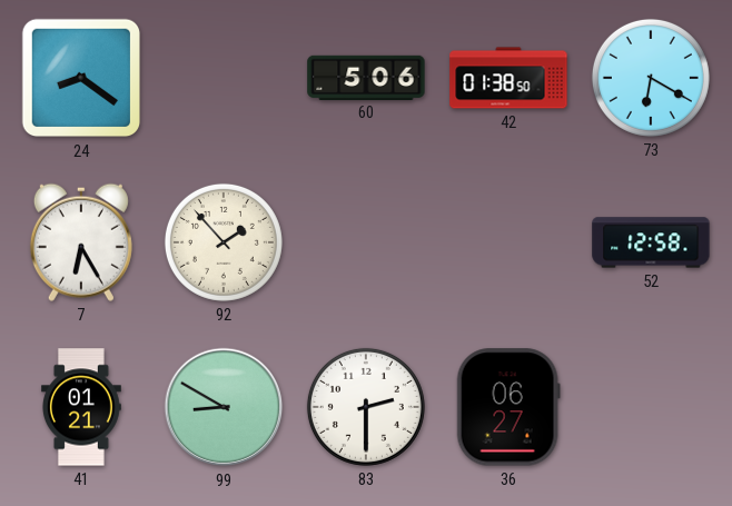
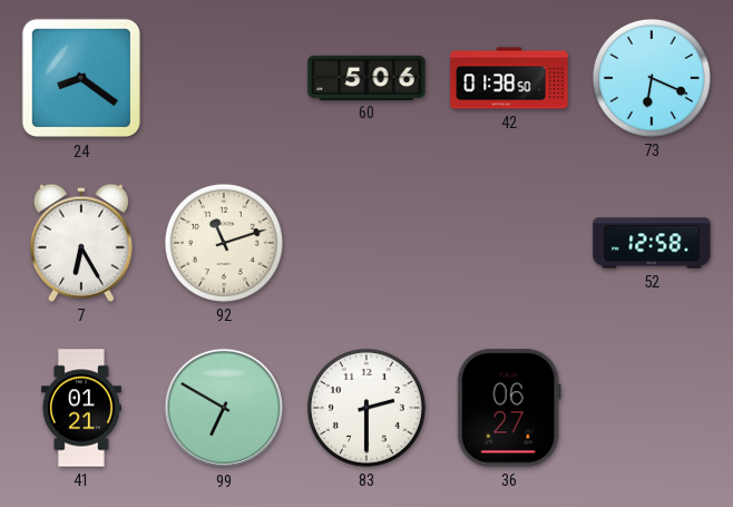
73: 6:20 -> 6:19 (652, 78)
92: 1:53 -> 11:12 (224, 243)
99: 8:50 -> 6:50 (224, 408)
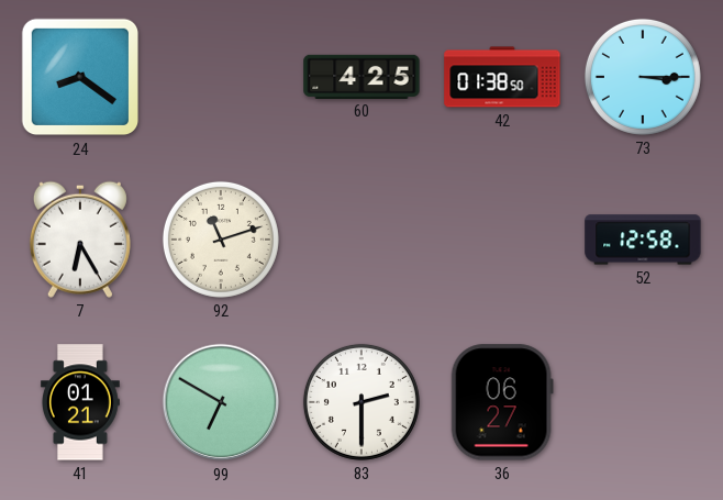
60: 5:06 -> 4:25 (361, 76)
73: 6:19 -> 3:15 (643, 77)
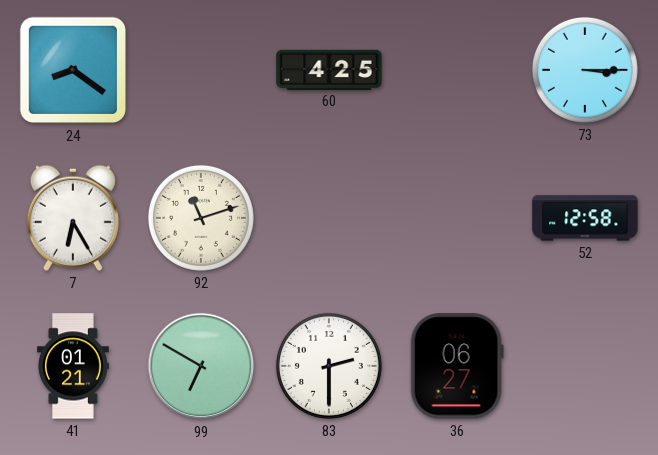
42: 01:38 -> none (502, 77)
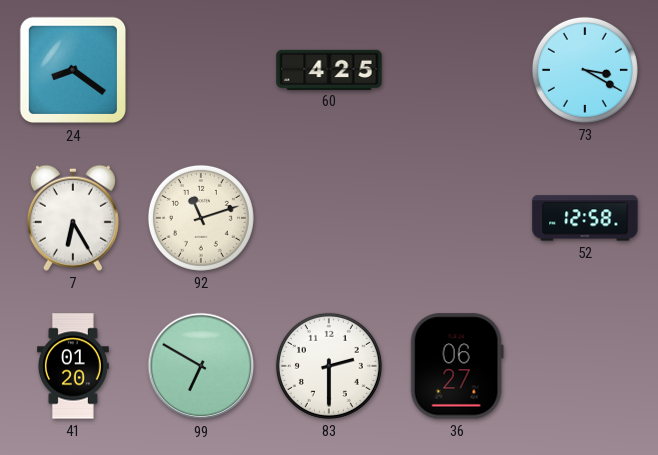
73: 3:15 -> 3:20 (585, 70)
41: 01:21 -> 01:20 (73, 366)
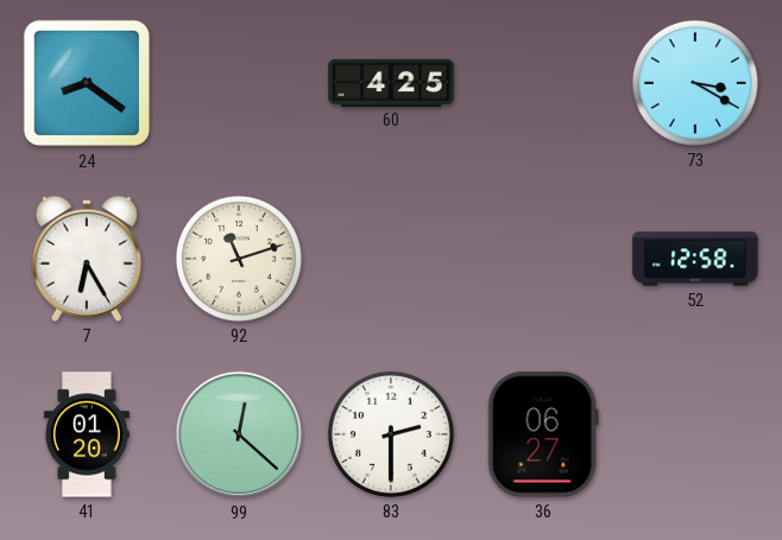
99: 6:50 -> 12:22 (239, 434)
